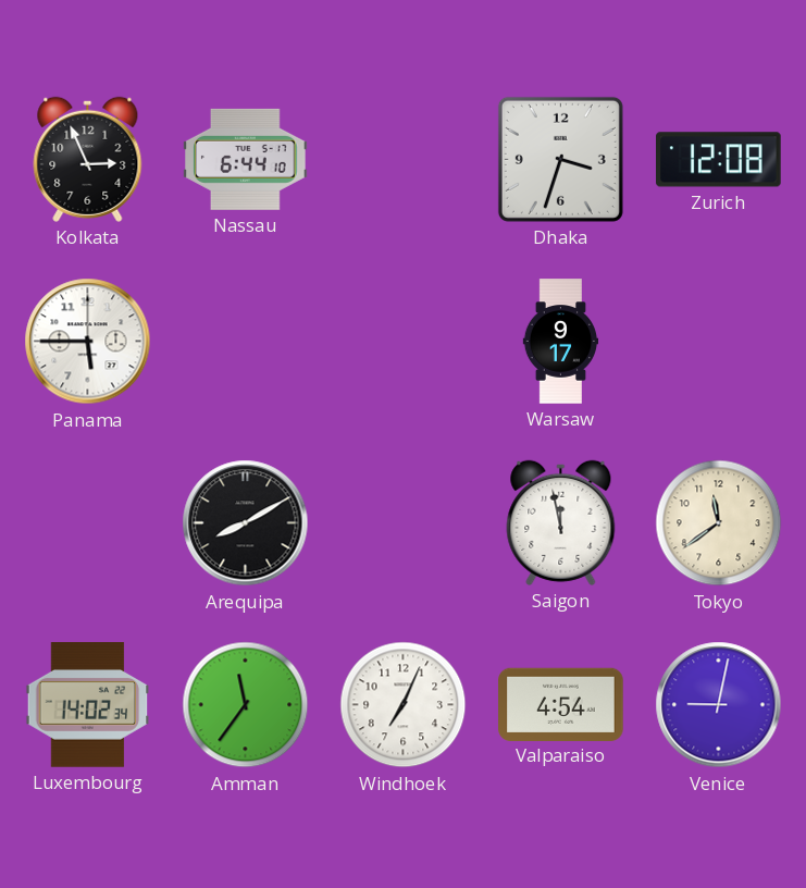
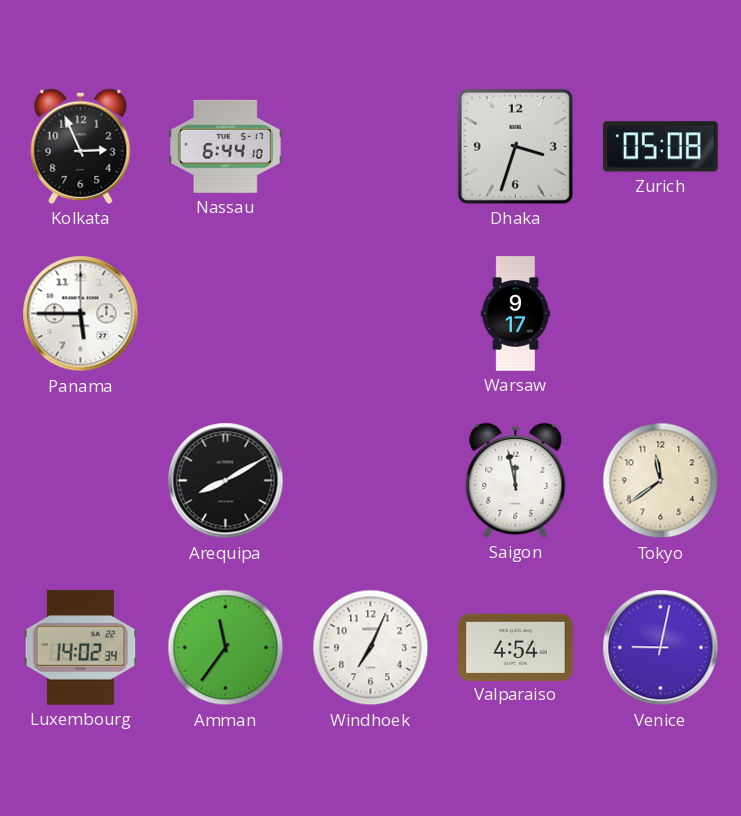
Zurich: 12:08 -> 05:08 (661, 147)
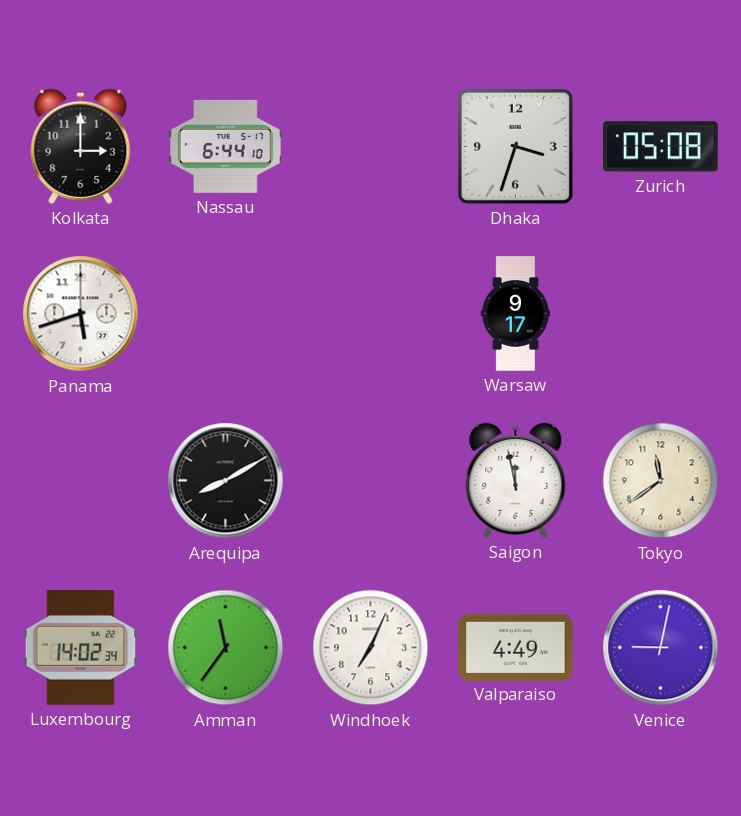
Kolkata: 2:56 -> 3:00 (81, 146)
Panama: 5:45 -> 5:42 (81, 314)
Valparaiso: 4:54 -> 4:49 (516, 647)
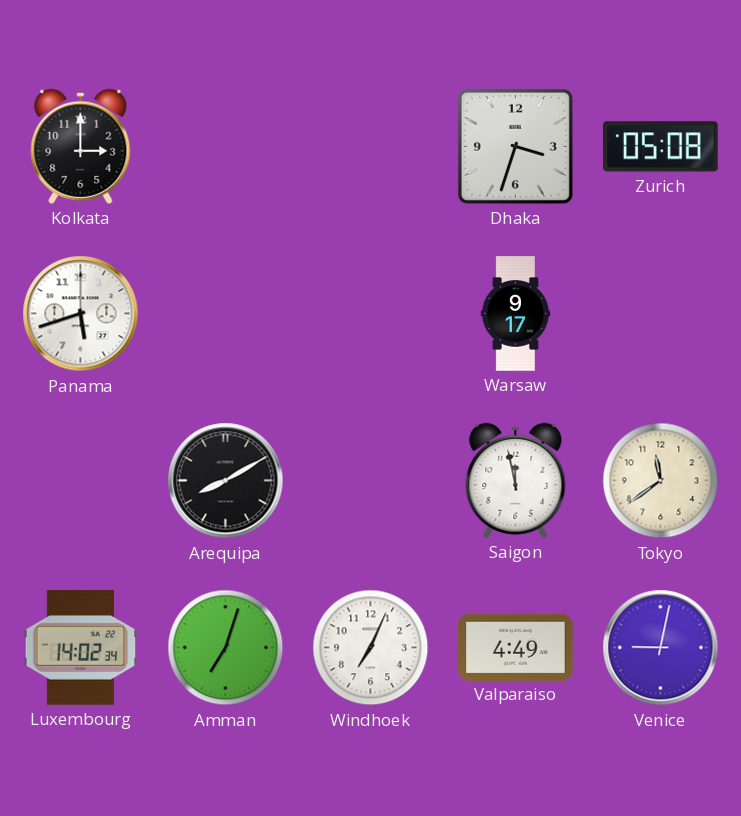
Nassau: 6:44 -> none (226, 146)
Amman: 11:36 -> 7:03 (226, 648)
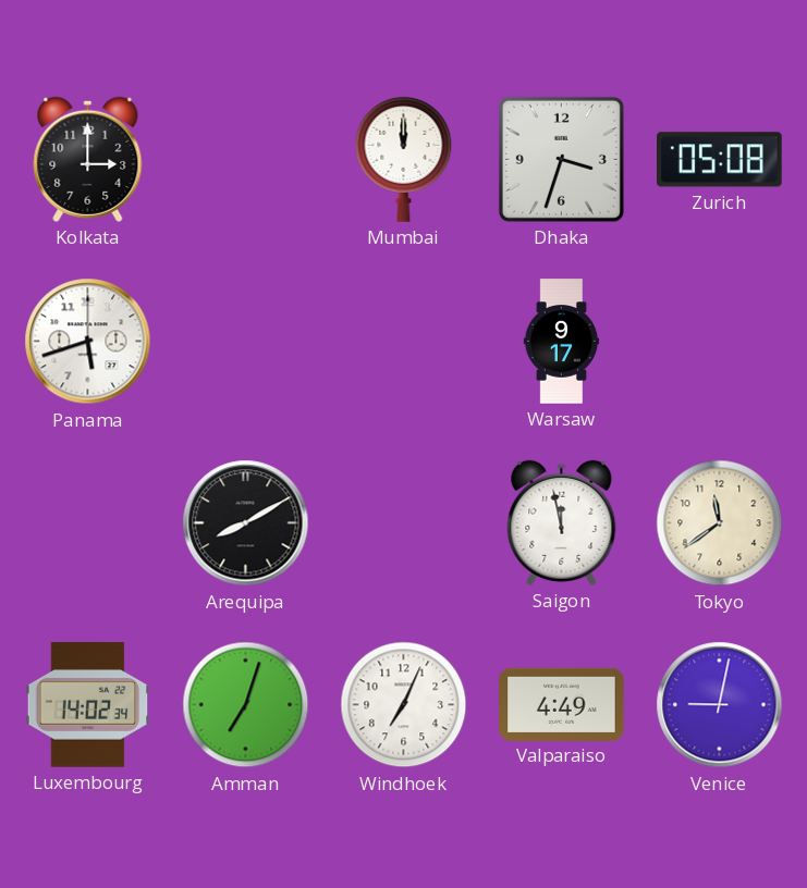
Mumbai: none -> 12:00 (404, 159)
